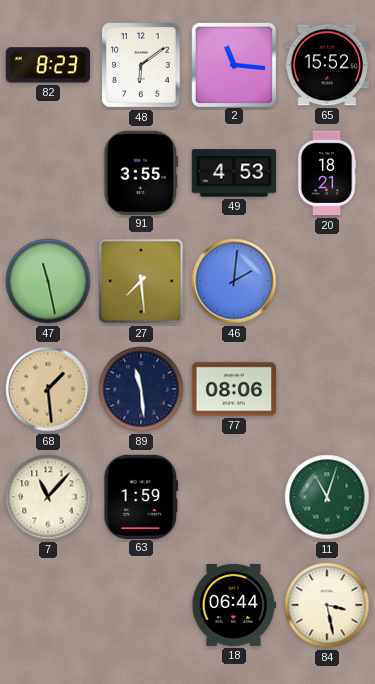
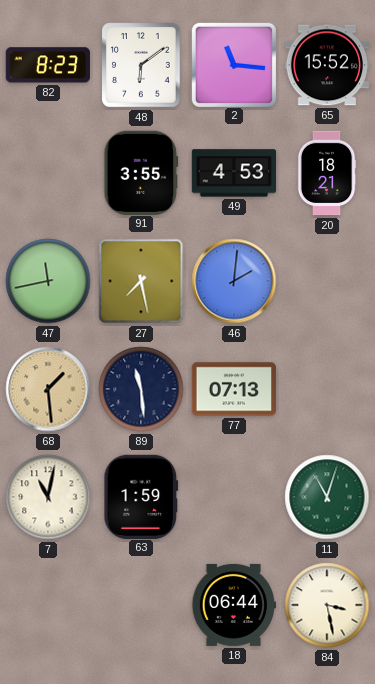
47: 11:28 -> 11:43 (48, 281)
27: 7:29 -> 7:28 (141, 281)
77: 08:06 -> 07:13 (233, 389)
7: 11:07 -> 11:02 (48, 497)
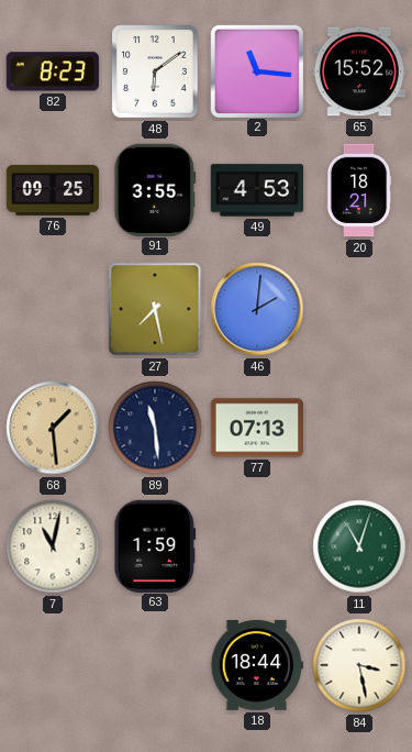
76: none -> 09:25 (53, 190)
47: 11:43 -> none (48, 281)
18: 06:44 -> 18:44 (256, 665)
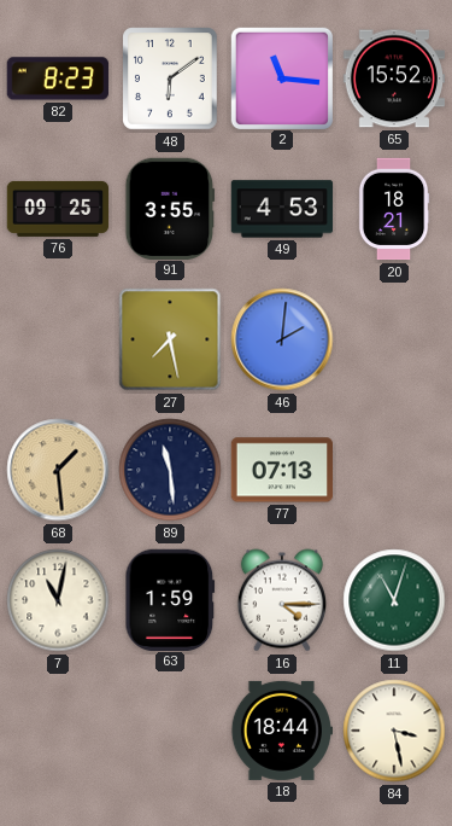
16: none -> 4:15 (281, 600)
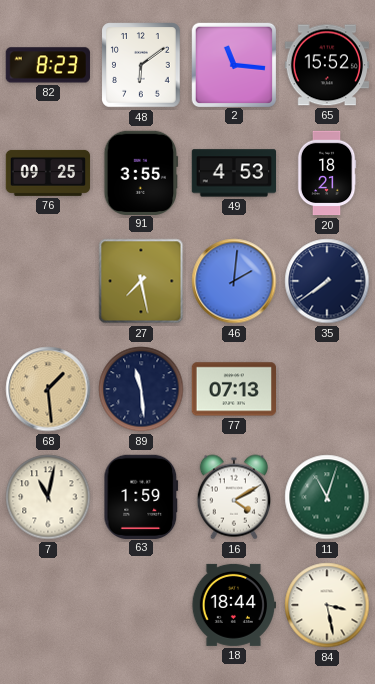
35: none -> 7:39 (327, 281)
16: 4:15 -> 4:10 (233, 497)
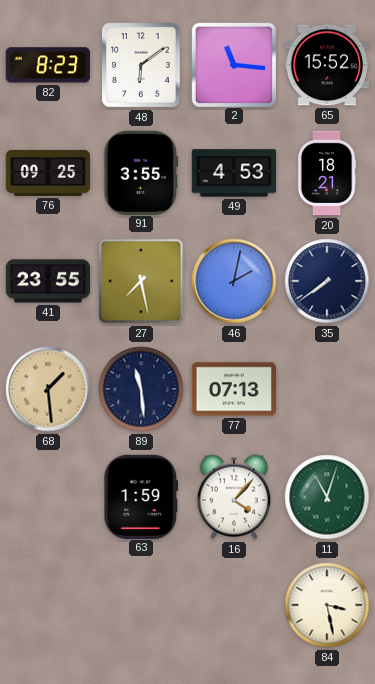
41: none -> 23:55 (48, 281)
46: 2:01 -> 2:02 (234, 281)
7: 11:02 -> none (48, 497)
16: 4:10 -> 4:07 (233, 497)
18: 18:44 -> none (233, 605)
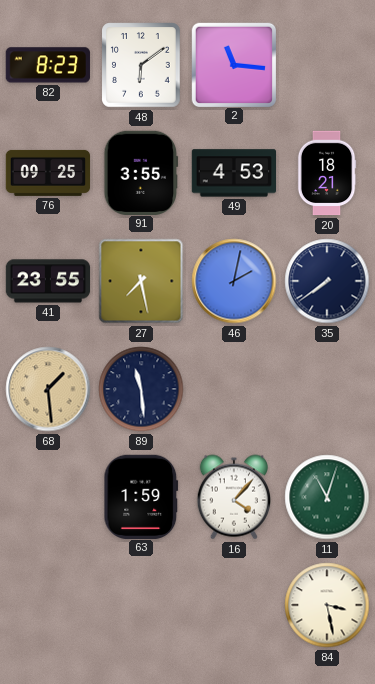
65: 15:52 -> none (326, 65)
77: 07:13 -> none (233, 389)
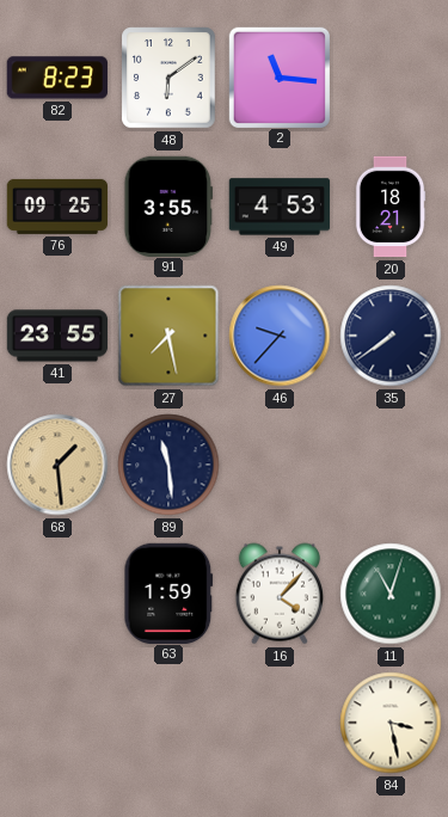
46: 2:02 -> 9:37 (280, 336)
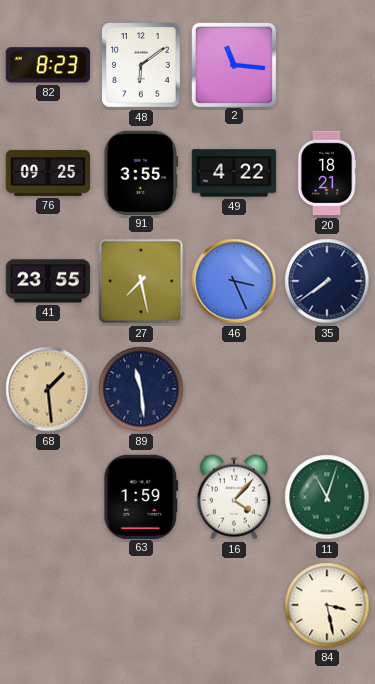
49: 4:53 -> 4:22 (234, 173)
46: 9:37 -> 3:26 (234, 281)
